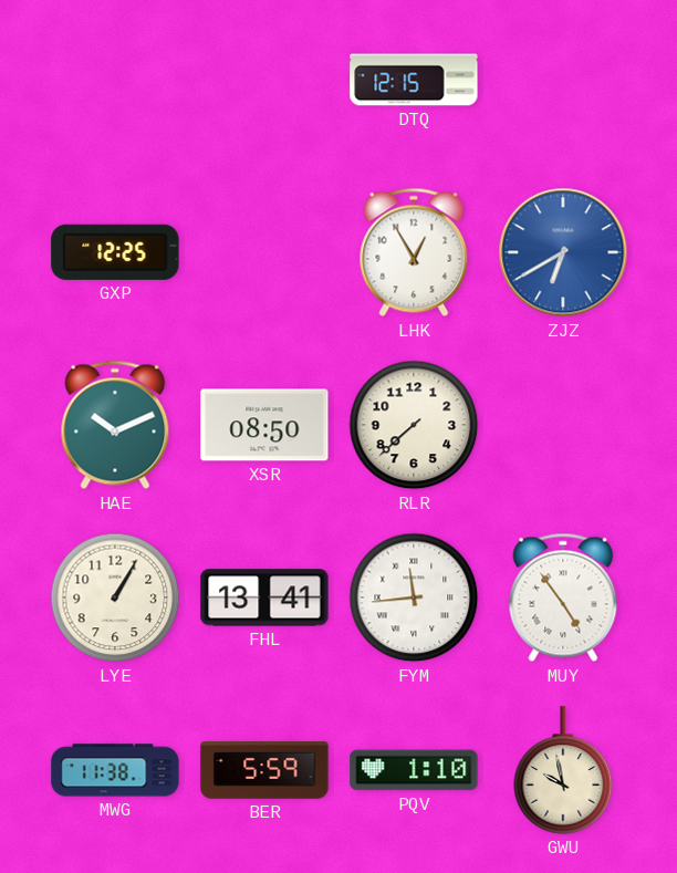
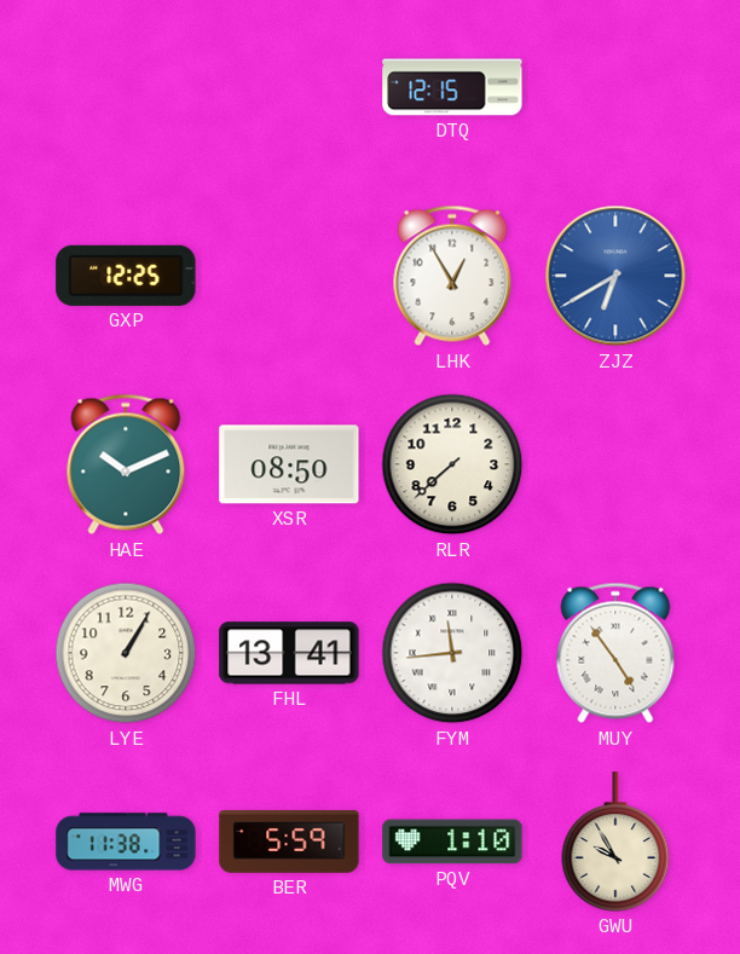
GWU: 9:58 -> 9:55 (615, 842)
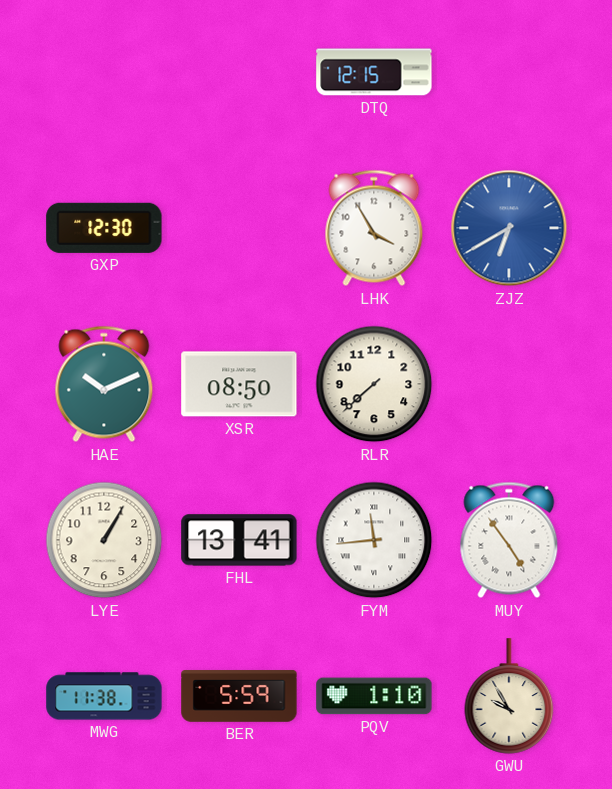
GXP: 12:25 -> 12:30 (104, 228)
LHK: 12:55 -> 3:55 (374, 228)
